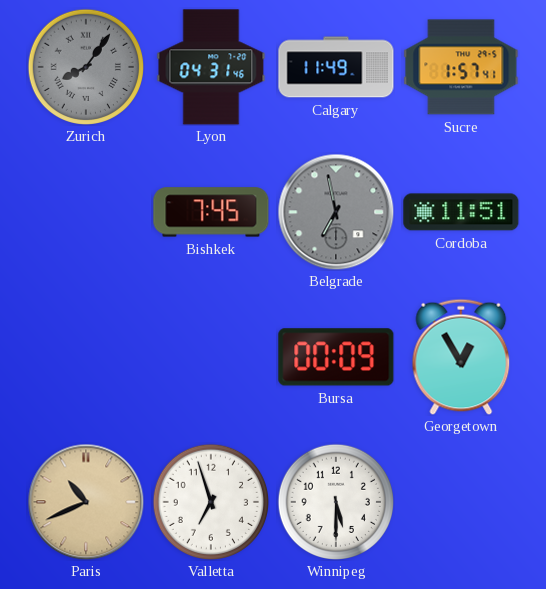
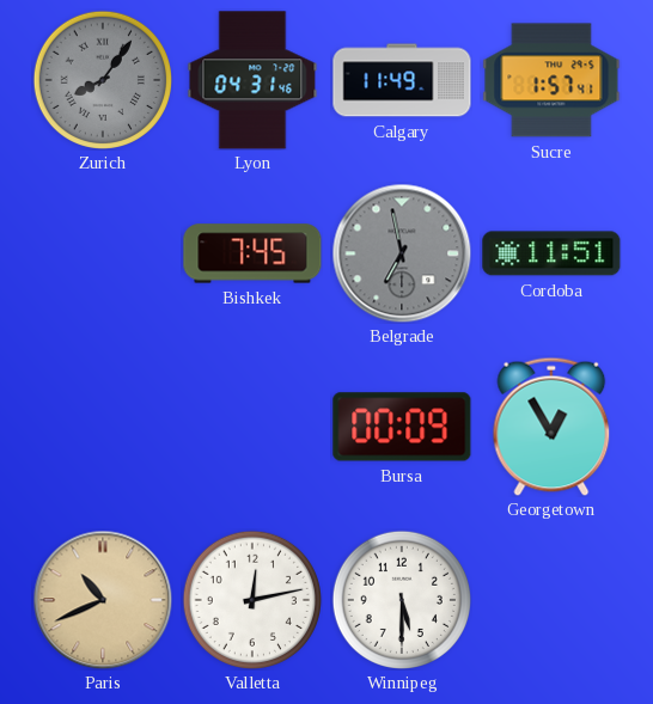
Valletta: 6:57 -> 12:13 (251, 599)
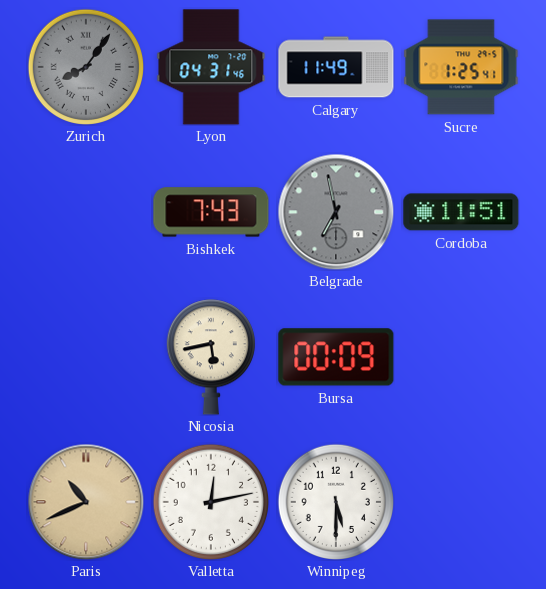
Sucre: 1:57 -> 1:25 (461, 67)
Bishkek: 7:45 -> 7:43 (211, 212)
Nicosia: none -> 5:43 (211, 357)
Georgetown: 12:55 -> none (551, 427)
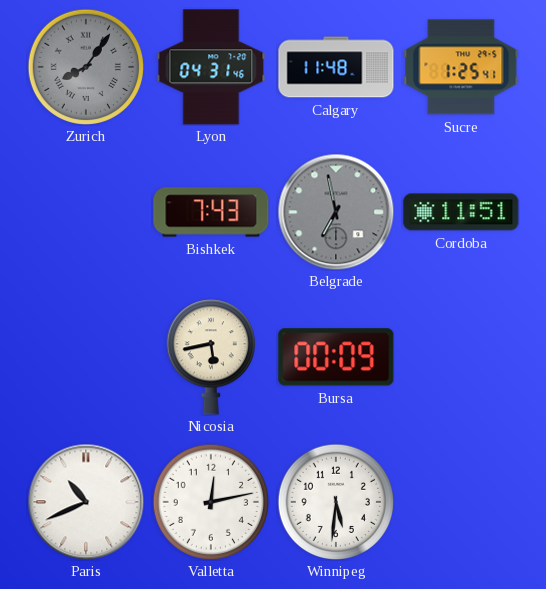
Calgary: 11:49 -> 11:48 (336, 67)
Paris dial: champagne -> white (86, 502)
Winnipeg: 5:30 -> 5:31 (335, 501)
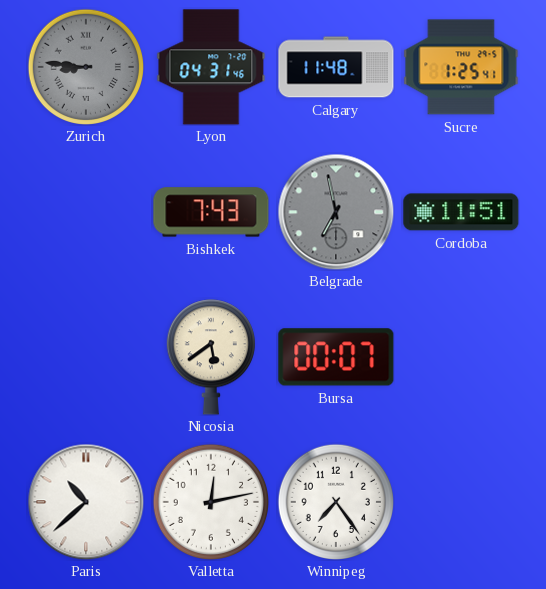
Zurich: 8:06 -> 8:46 (85, 66)
Nicosia: 5:43 -> 5:39 (211, 357)
Bursa: 00:09 -> 00:07 (336, 357)
Paris: 10:41 -> 10:38 (86, 502)
Winnipeg: 5:31 -> 7:24 (335, 501)
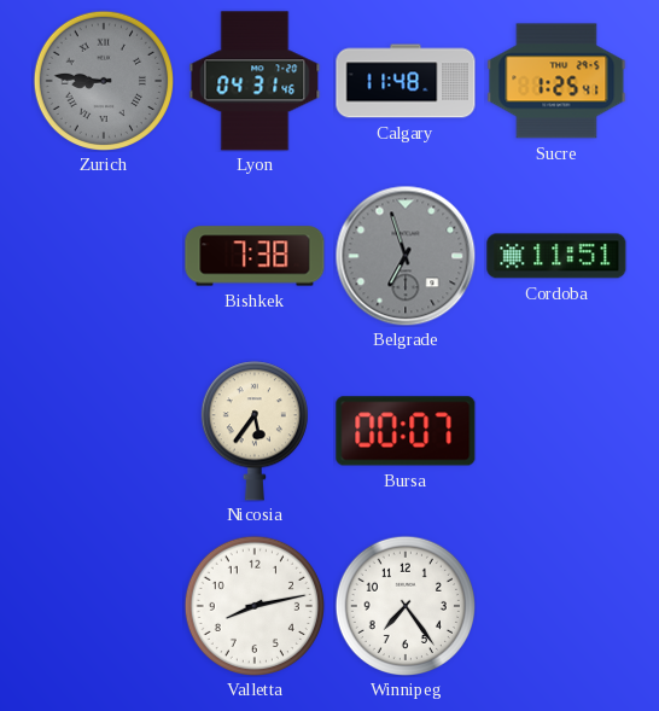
Bishkek: 7:43 -> 7:38 (255, 256)
Belgrade: 6:58 -> 6:57 (406, 256)
Nicosia: 5:39 -> 5:36 (255, 431)
Paris: 10:38 -> none (86, 502)
Valletta: 12:13 -> 8:13 (253, 605)
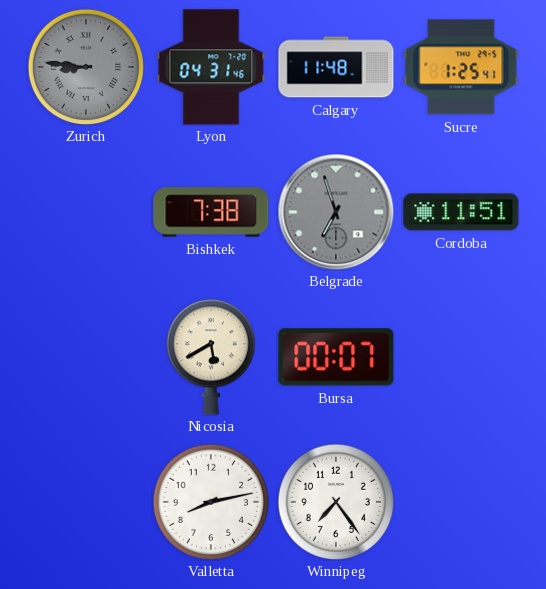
Nicosia: 5:36 -> 5:40 (211, 357)
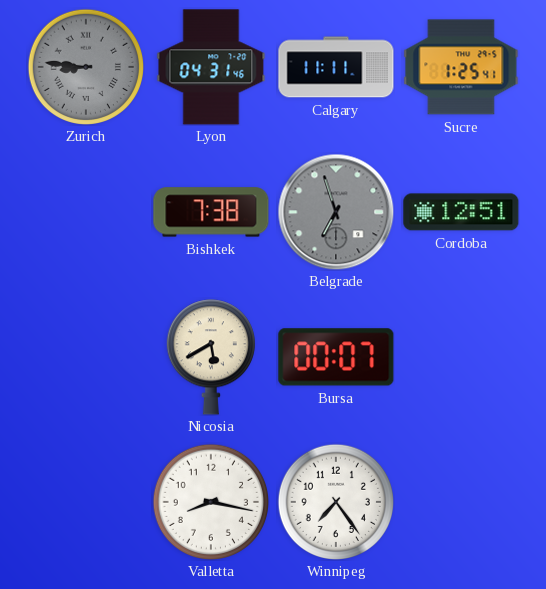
Calgary: 11:48 -> 11:11 (336, 67)
Cordoba: 11:51 -> 12:51 (461, 212)
Valletta: 8:13 -> 8:17 (210, 501)
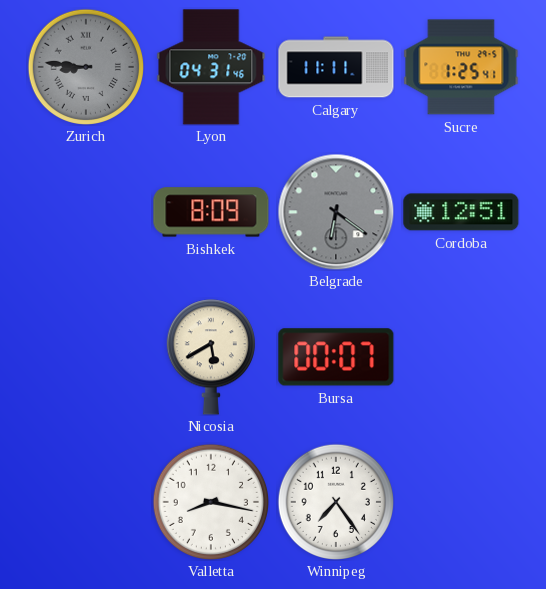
Bishkek: 7:38 -> 8:09 (211, 212)
Belgrade: 6:57 -> 6:21 (336, 212)
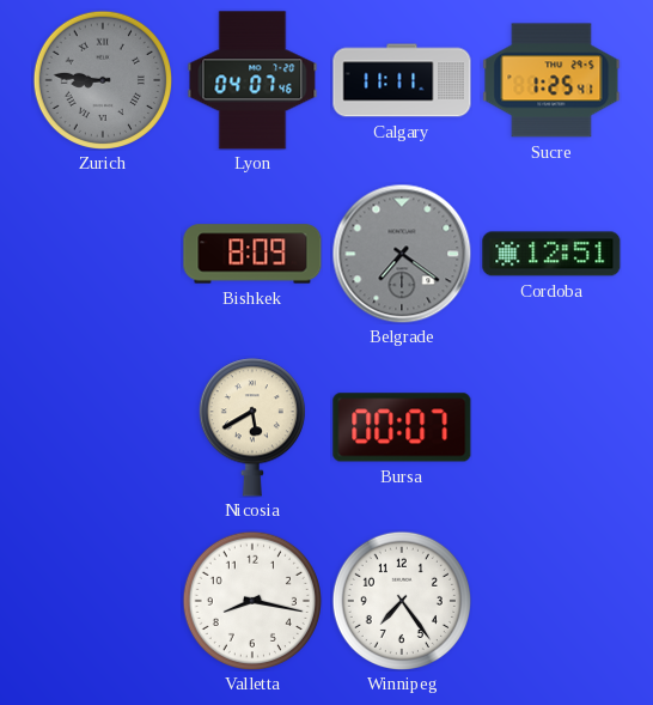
Lyon: 04:31 -> 04:07 (252, 80)
Belgrade: 6:21 -> 7:21 (402, 254)
